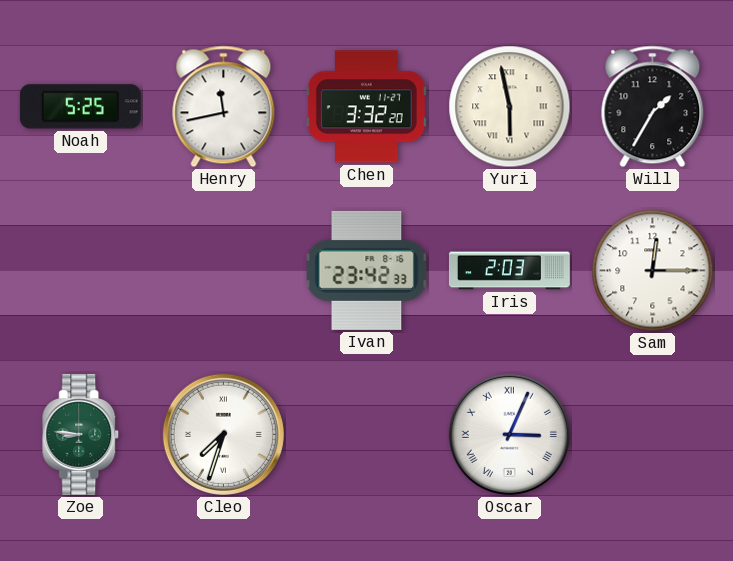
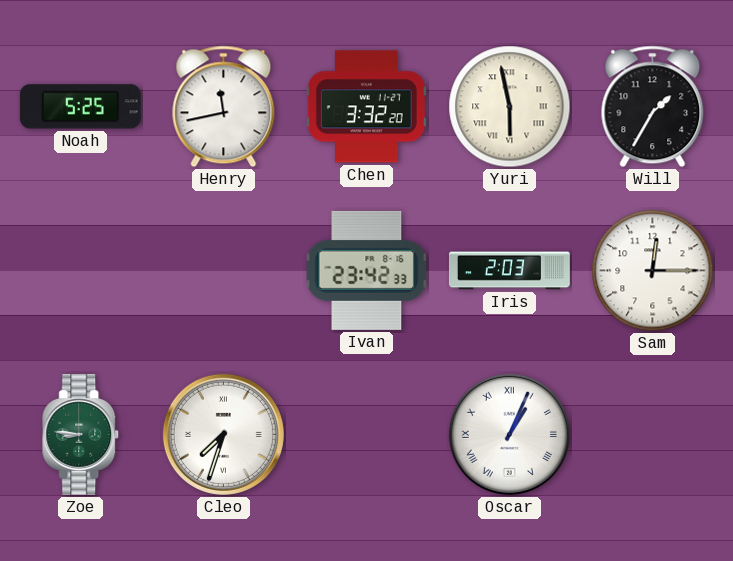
Oscar: 3:04 -> 1:04 (509, 434)
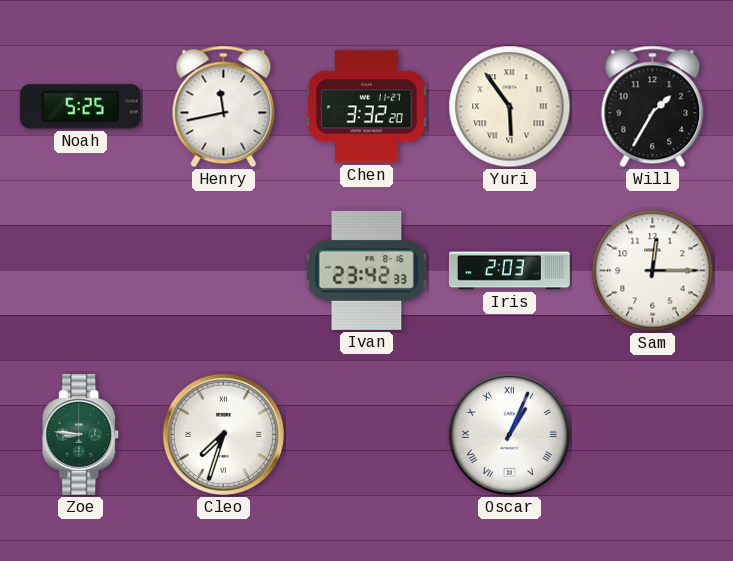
Yuri: 5:58 -> 5:54 (510, 107)
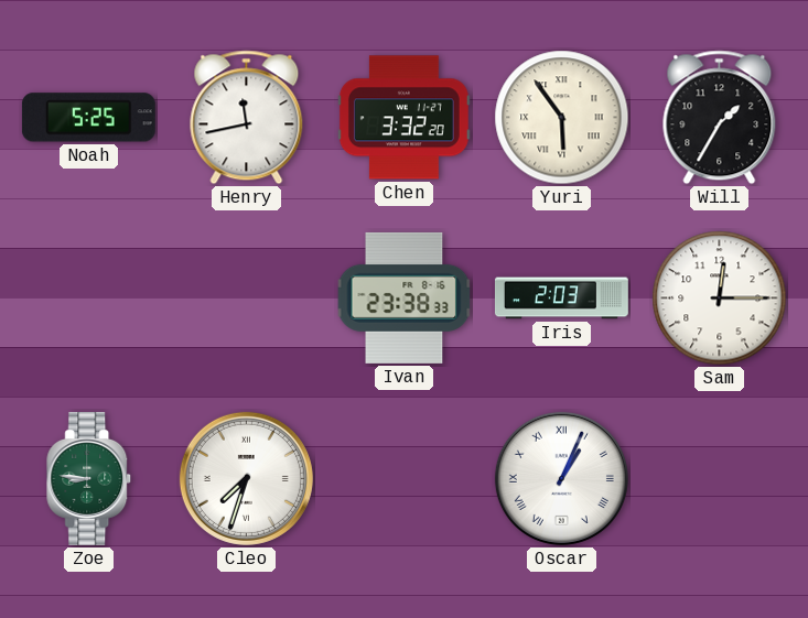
Ivan: 23:42 -> 23:38 (405, 297)
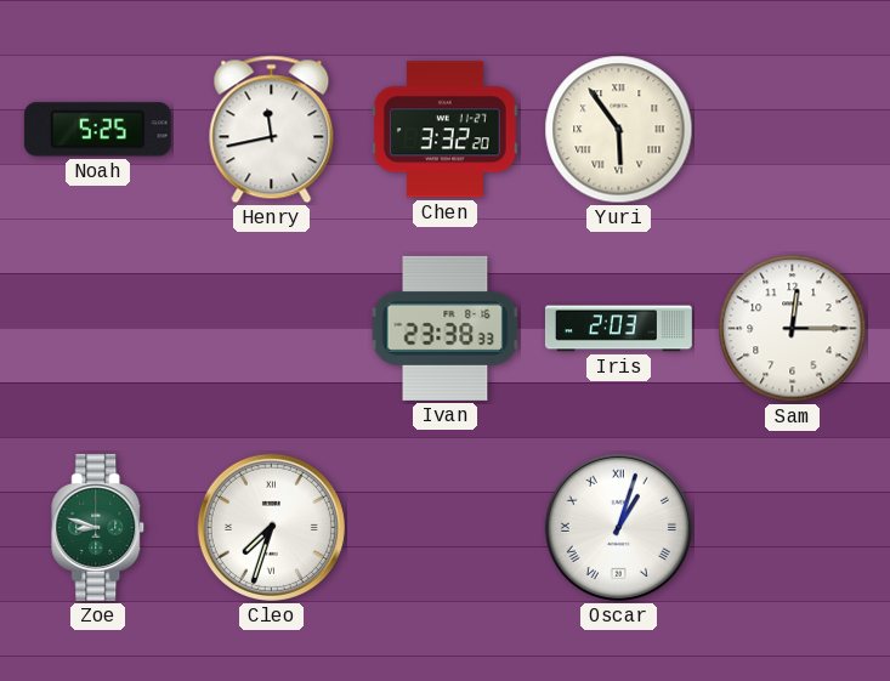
Will: 1:35 -> none (720, 118)
Zoe: 8:46 -> 8:48 (98, 527)
Oscar: 1:04 -> 1:03 (618, 527)
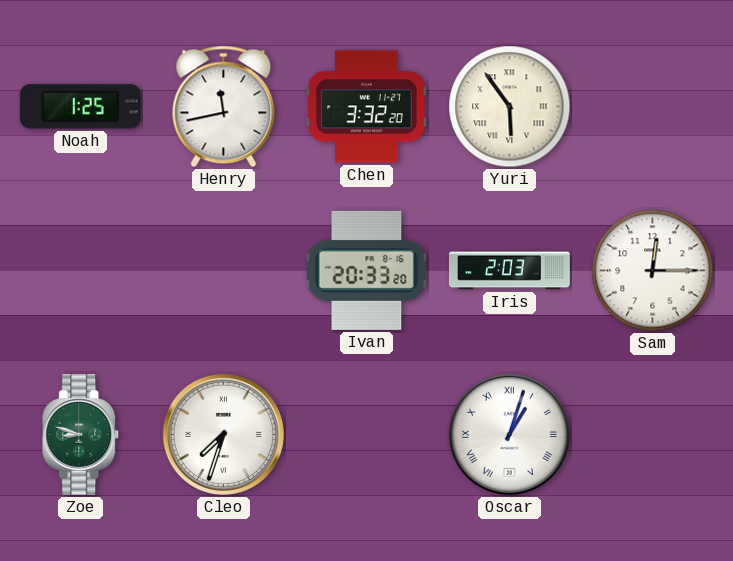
Noah: 5:25 -> 1:25 (80, 107)
Ivan: 23:38 -> 20:33 (367, 270)
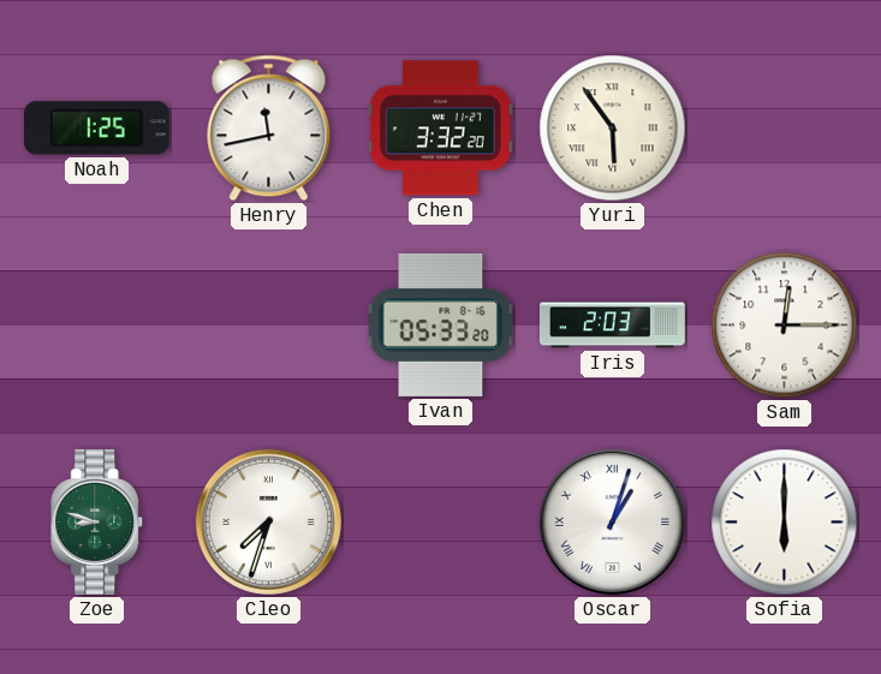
Ivan: 20:33 -> 05:33 (441, 324)
Sofia: none -> 6:00 (785, 523)
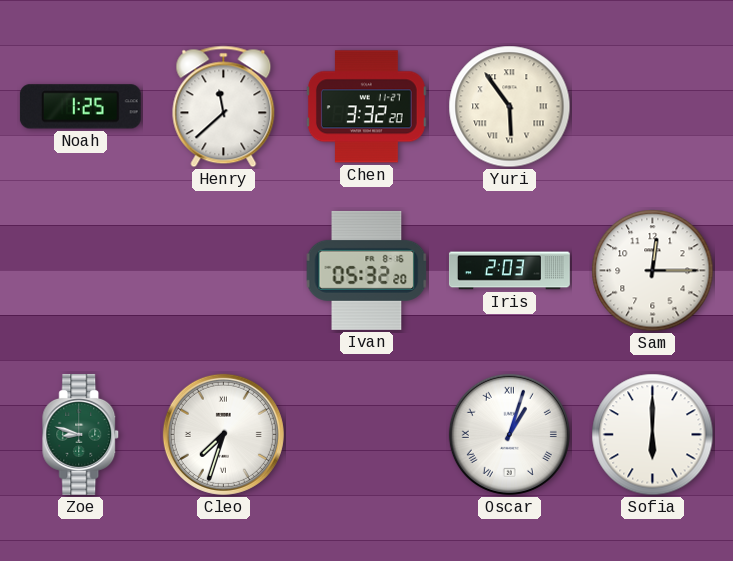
Henry: 11:43 -> 11:38 (224, 107)
Ivan: 05:33 -> 05:32 (367, 270)
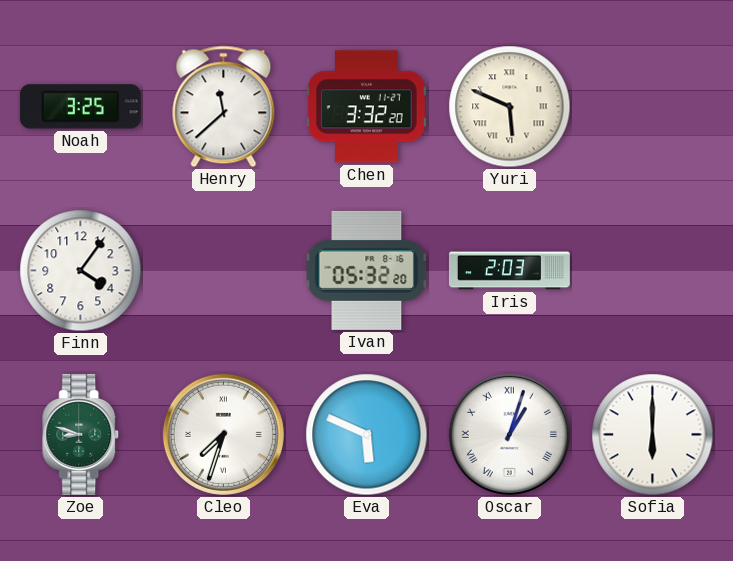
Noah: 1:25 -> 3:25 (80, 107)
Yuri: 5:54 -> 5:49 (510, 107)
Finn: none -> 4:06 (81, 271)
Sam: 12:15 -> none (653, 271)
Eva: none -> 5:49 (367, 435)
